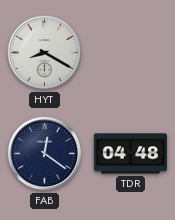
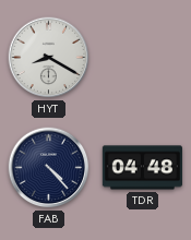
FAB: 12:21 -> 4:23 (49, 168)
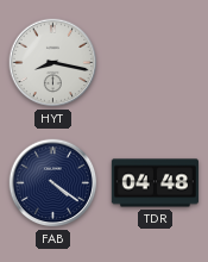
HYT: 8:20 -> 8:17 (53, 63)
FAB: 4:23 -> 4:21 (53, 183)
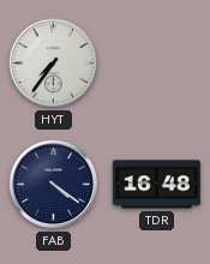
HYT: 8:17 -> 7:36 (54, 64)
TDR: 04:48 -> 16:48 (156, 185)
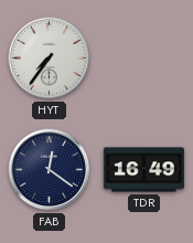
FAB: 4:21 -> 12:21 (50, 170)
TDR: 16:48 -> 16:49 (143, 170)
